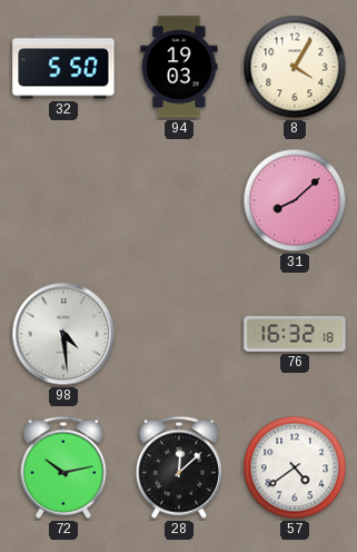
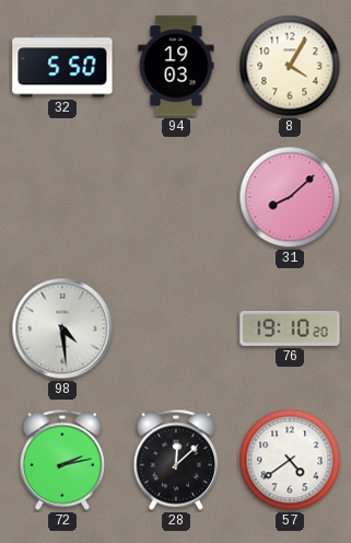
76: 16:32 -> 19:10 (290, 328)
72: 10:13 -> 2:13 (61, 460)
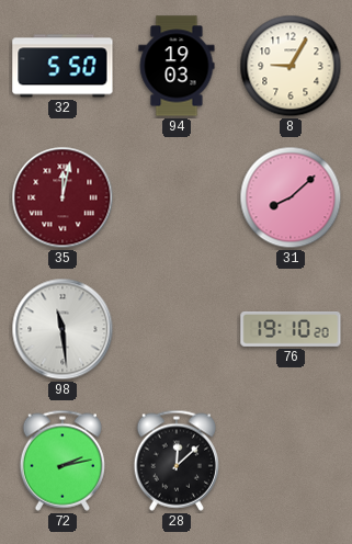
8: 4:05 -> 9:05 (291, 66)
35: none -> 12:02 (63, 197)
98: 4:29 -> 11:29 (63, 329)
57: 4:39 -> none (290, 460)
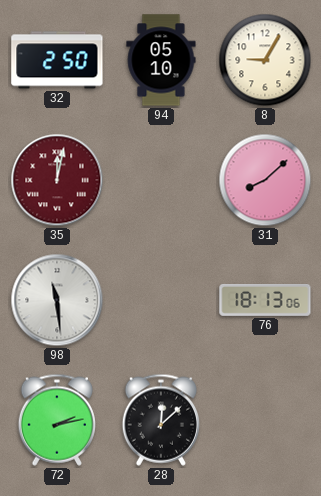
32: 5:50 -> 2:50 (57, 60)
94: 19:03 -> 05:10 (161, 60)
76: 19:10 -> 18:13 (265, 300)
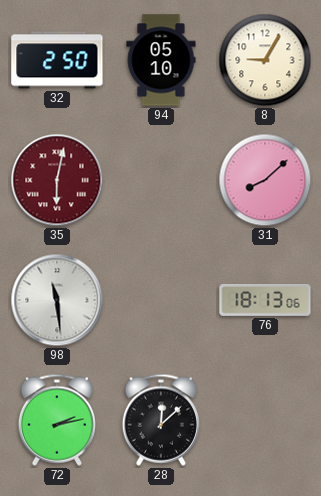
35: 12:02 -> 6:02 (57, 180)
